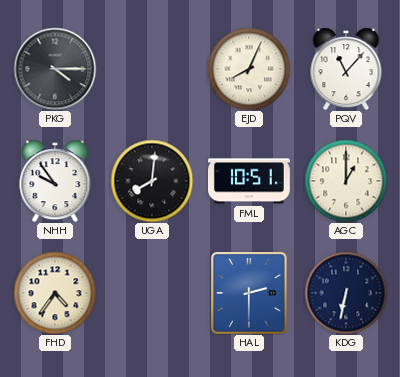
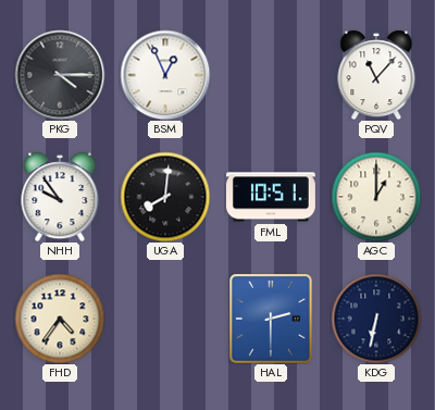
BSM: none -> 12:56 (165, 75)
EJD: 8:04 -> none (249, 69)
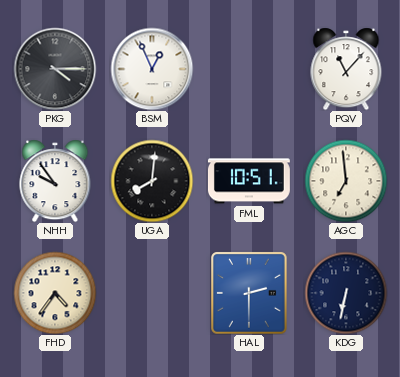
AGC: 1:00 -> 6:59 (346, 181)
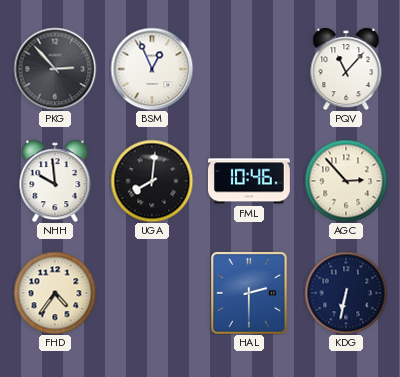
PKG: 4:15 -> 2:53 (55, 69)
NHH: 9:54 -> 9:59 (55, 181)
FML: 10:51 -> 10:46 (249, 181)
AGC: 6:59 -> 2:53 (346, 181)
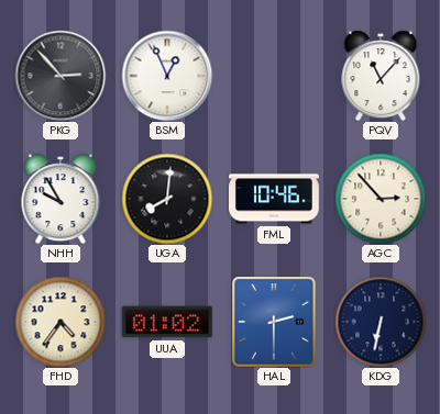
NHH: 9:59 -> 9:55 (61, 199)
UUA: none -> 01:02 (167, 322)
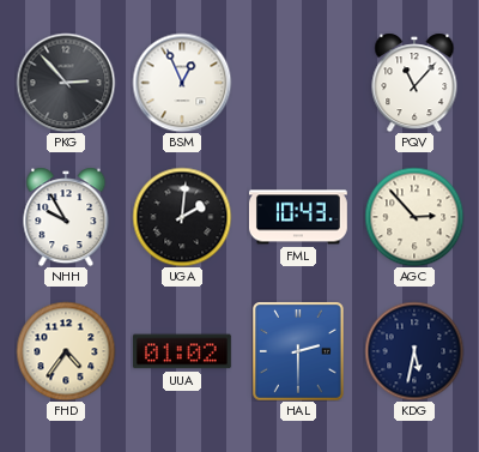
UGA: 8:01 -> 2:01 (182, 217)
FML: 10:46 -> 10:43 (298, 217)
KDG: 6:32 -> 5:32 (414, 351)
